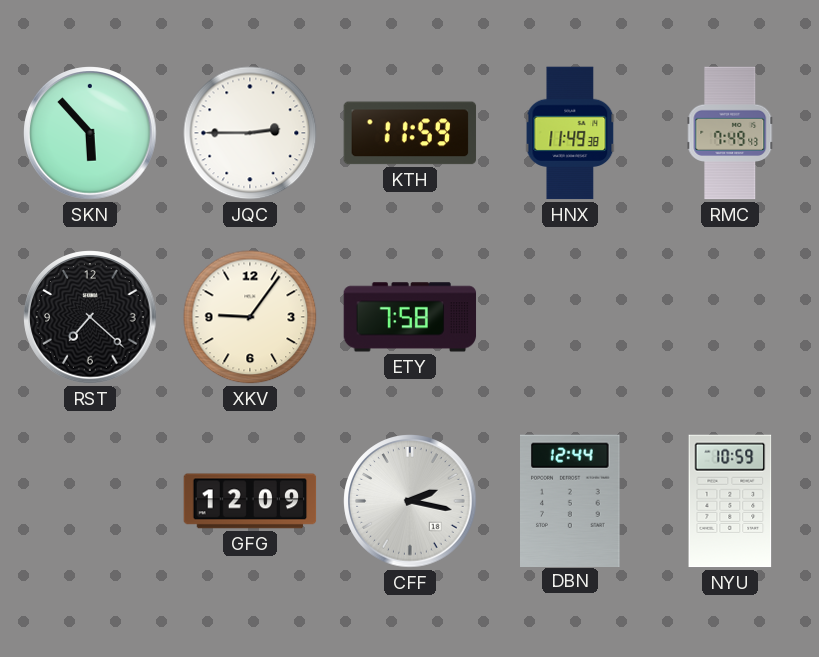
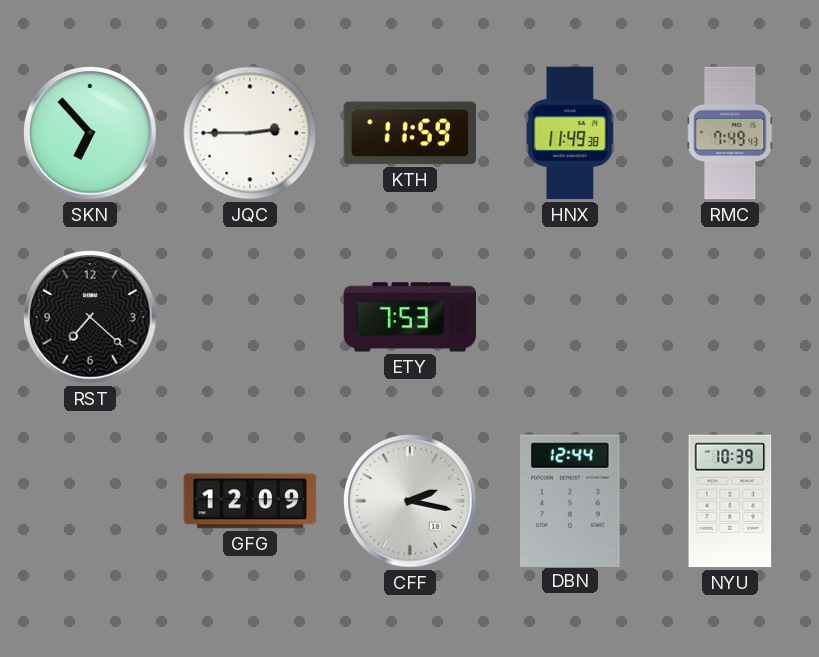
SKN: 5:53 -> 6:53 (90, 133)
XKV: 9:06 -> none (250, 317)
ETY: 7:58 -> 7:53 (410, 317)
NYU: 10:59 -> 10:39 (730, 501)
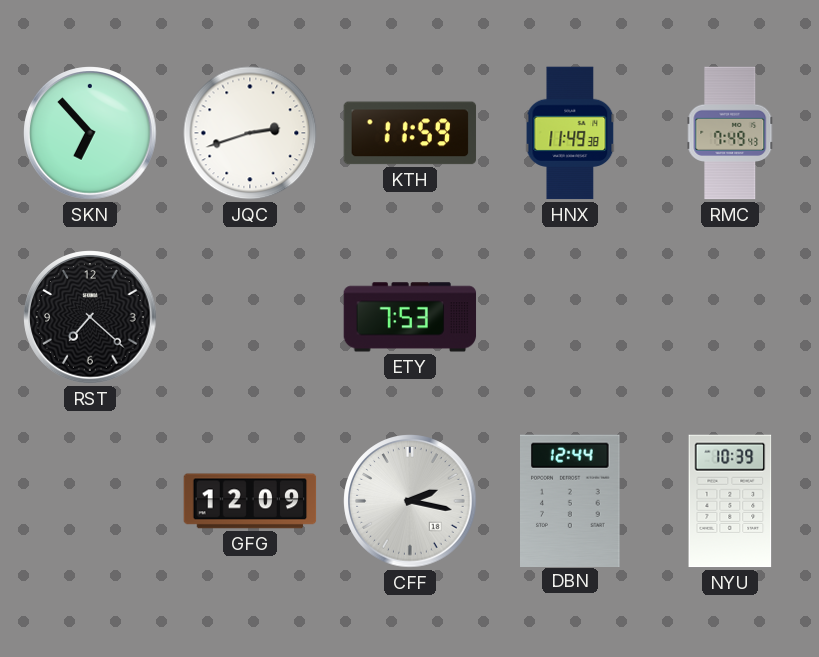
JQC: 2:45 -> 2:42 (250, 133)
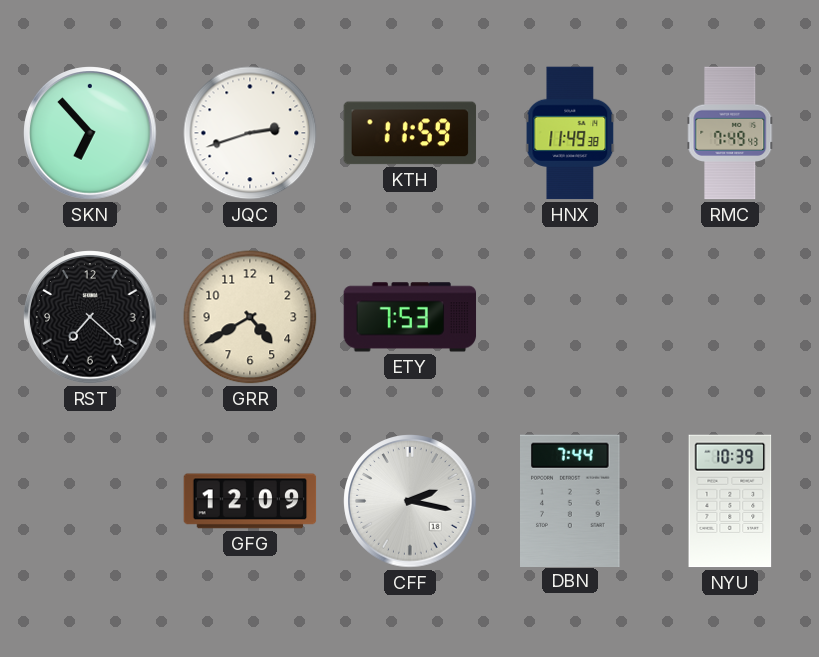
GRR: none -> 4:40 (250, 317)
DBN: 12:44 -> 7:44 (570, 500)
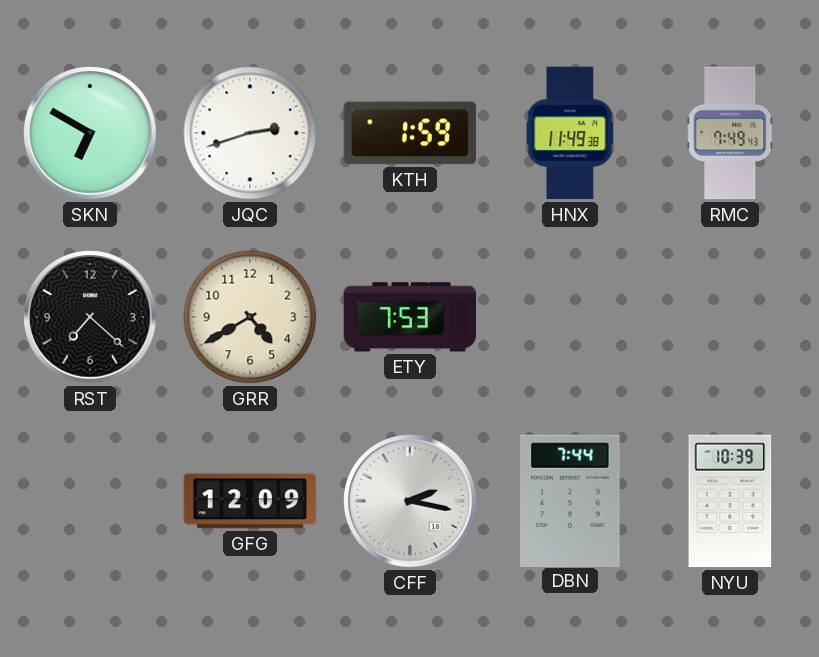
SKN: 6:53 -> 6:50 (90, 133)
KTH: 11:59 -> 1:59 (410, 133)
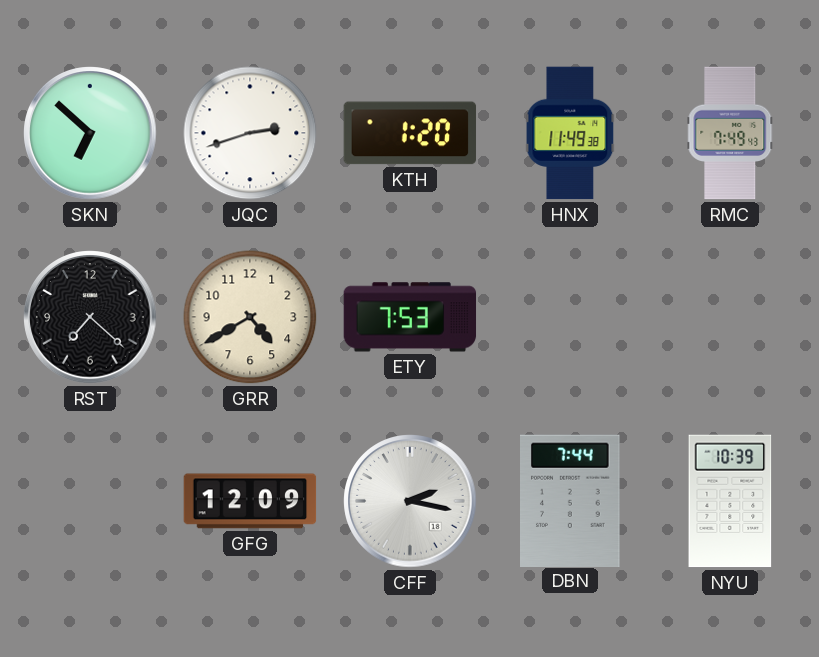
SKN: 6:50 -> 6:52 (90, 133)
KTH: 1:59 -> 1:20 (410, 133)
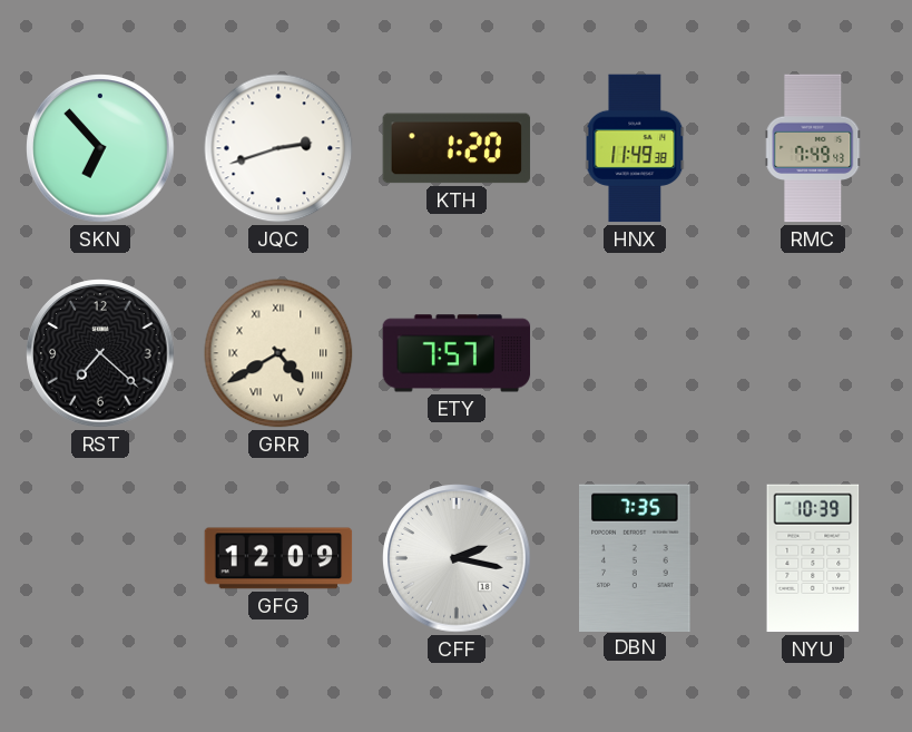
SKN: 6:52 -> 6:53 (100, 148)
GRR numerals: Arabic -> Roman (278, 353)
ETY: 7:53 -> 7:57 (457, 353)
DBN: 7:44 -> 7:35 (635, 557)
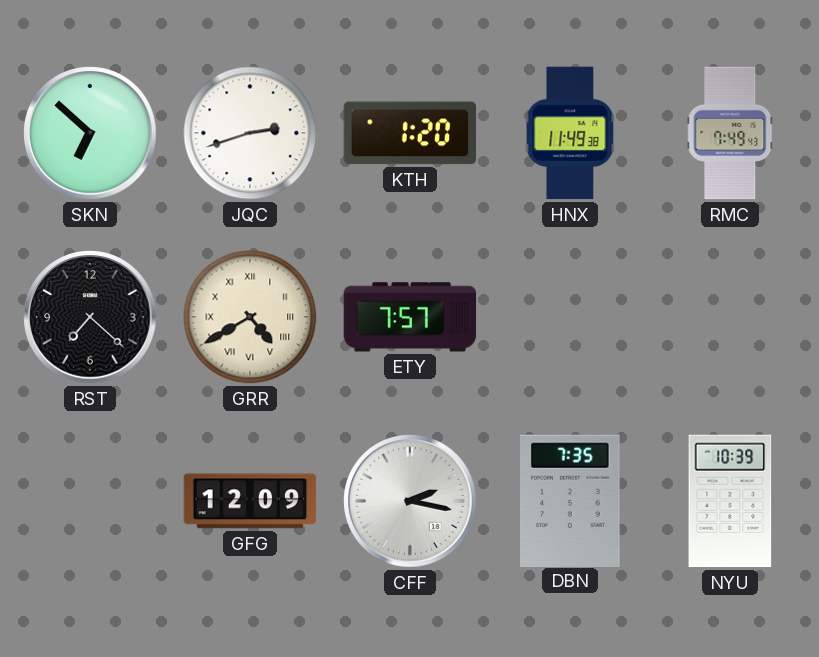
SKN: 6:53 -> 6:52 (90, 133)
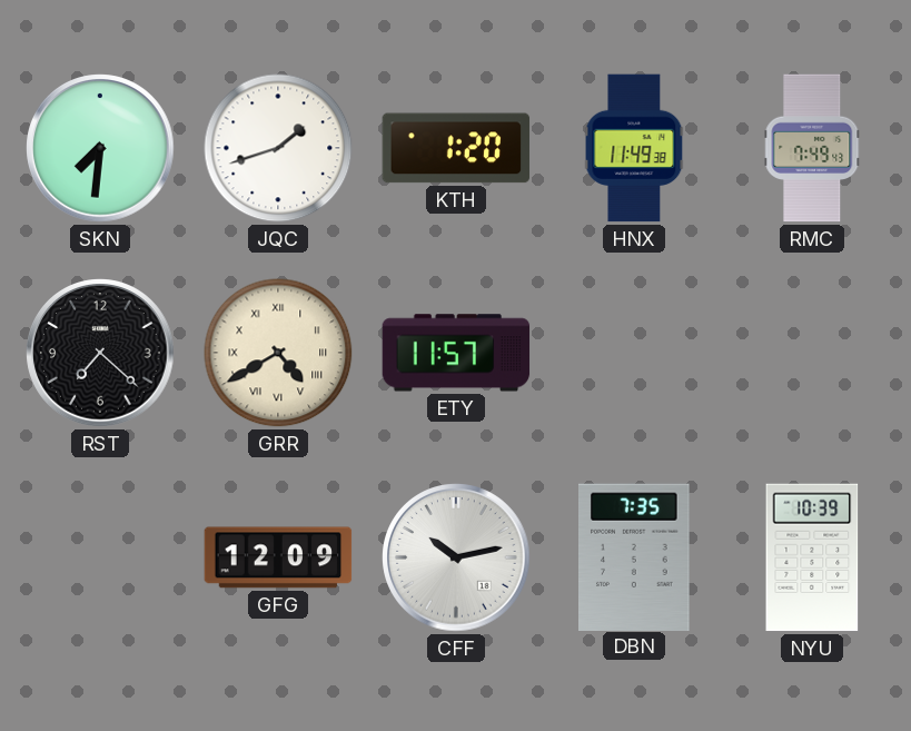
SKN: 6:52 -> 7:31 (100, 148)
JQC: 2:42 -> 1:42 (278, 148)
ETY: 7:57 -> 11:57 (456, 353)
CFF: 2:17 -> 10:13 (456, 557)
